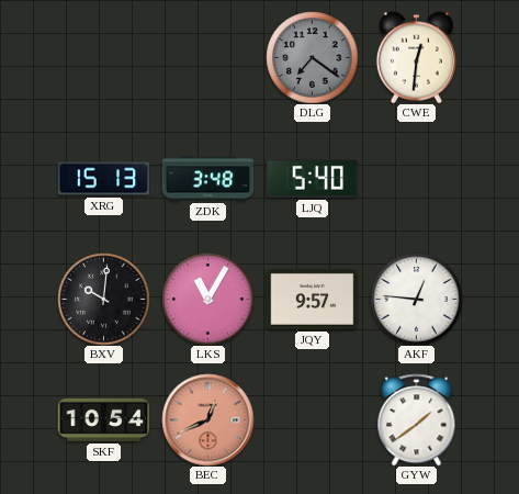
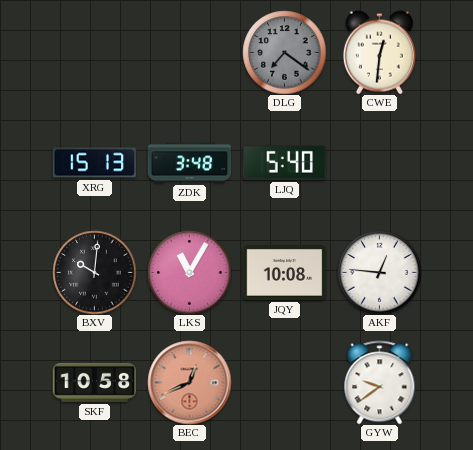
JQY: 9:57 -> 10:08 (284, 272)
SKF: 10:54 -> 10:58 (94, 382)
GYW: 1:39 -> 9:39 (380, 382)
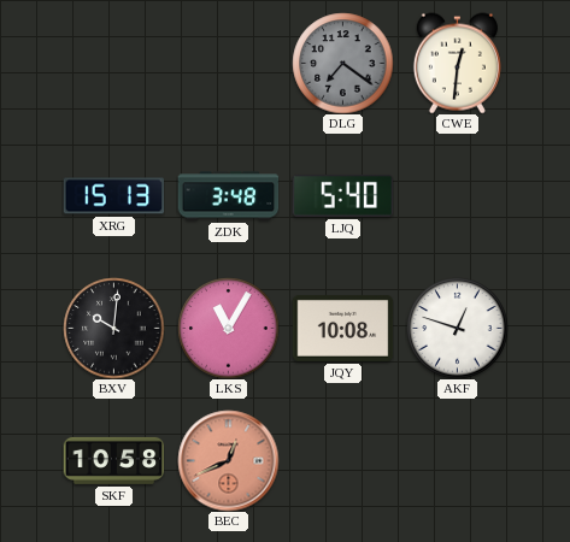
AKF: 12:46 -> 12:48 (457, 328)
GYW: 9:39 -> none (380, 382)
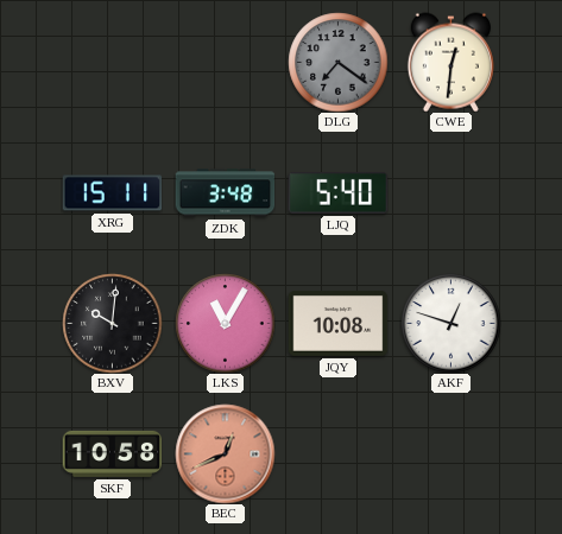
XRG: 15:13 -> 15:11 (112, 193)
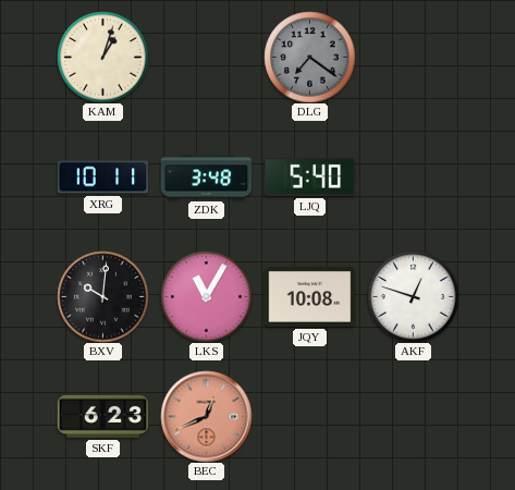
KAM: none -> 1:03 (102, 57)
CWE: 12:31 -> none (450, 62)
XRG: 15:11 -> 10:11 (102, 177)
SKF: 10:58 -> 6:23 (102, 416)
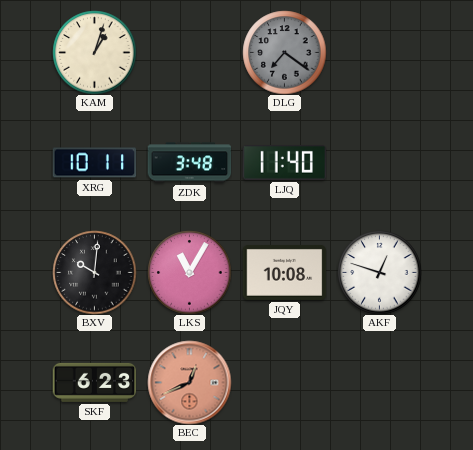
LJQ: 5:40 -> 11:40 (284, 163)
